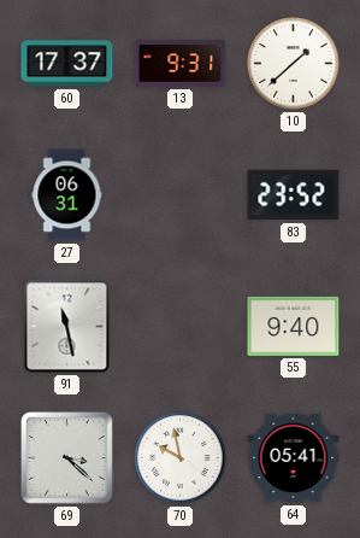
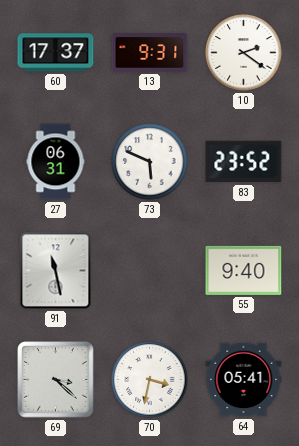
10: 1:38 -> 2:21 (244, 53)
73: none -> 5:49 (150, 162)
70: 9:58 -> 3:32 (150, 380)
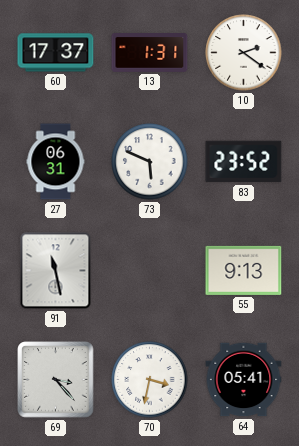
13: 9:31 -> 1:31 (150, 53)
55: 9:40 -> 9:13 (244, 270)
69: 3:22 -> 3:23 (56, 380)
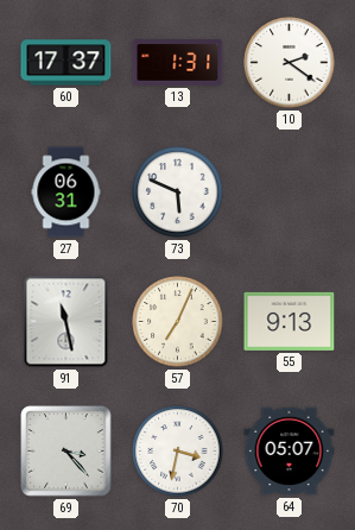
83: 23:52 -> none (244, 162)
57: none -> 7:04 (178, 322)
64: 05:41 -> 05:07 (290, 452)
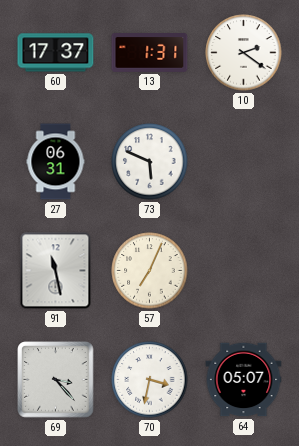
55: 9:13 -> none (290, 321)
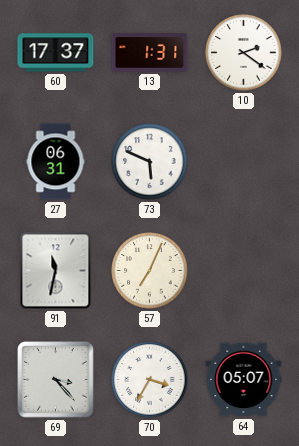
91: 11:28 -> 11:32 (56, 271)
70: 3:32 -> 3:35 (150, 380)
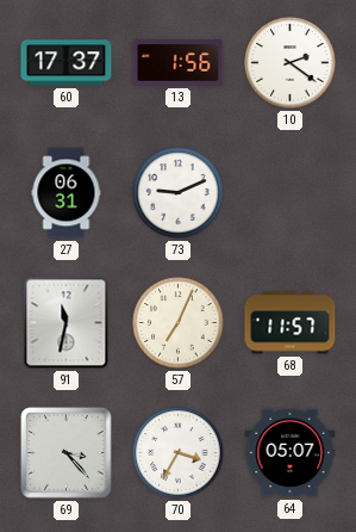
13: 1:31 -> 1:56 (179, 63)
73: 5:49 -> 9:11 (179, 193)
68: none -> 11:57 (291, 323)
